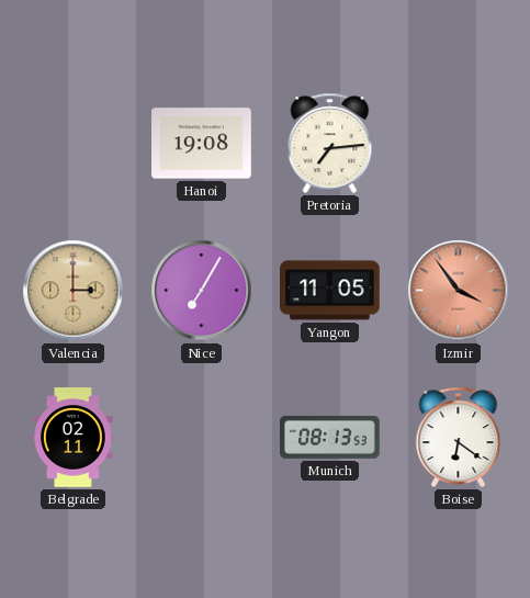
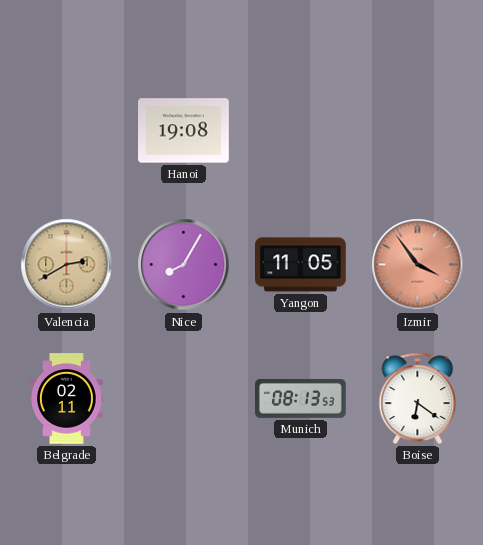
Pretoria: 7:14 -> none (330, 143)
Valencia: 3:00 -> 2:40 (67, 265)
Nice: 7:05 -> 8:05 (184, 265)
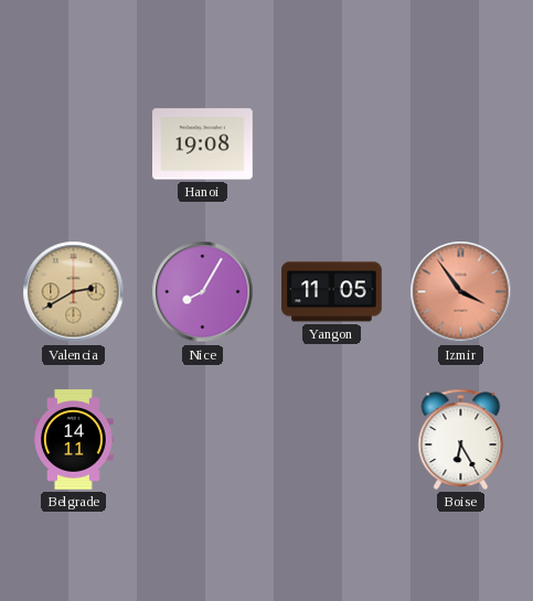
Belgrade: 02:11 -> 14:11 (74, 440)
Munich: 08:13 -> none (301, 398)
Boise: 6:21 -> 6:25 (461, 439)
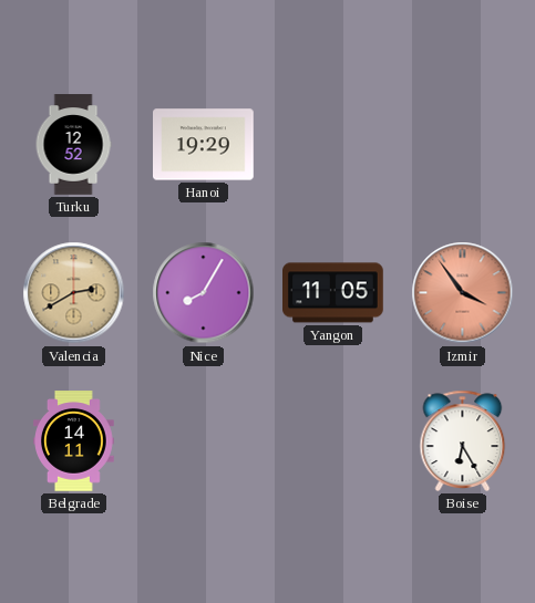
Turku: none -> 12:52 (73, 145)
Hanoi: 19:08 -> 19:29 (204, 145)
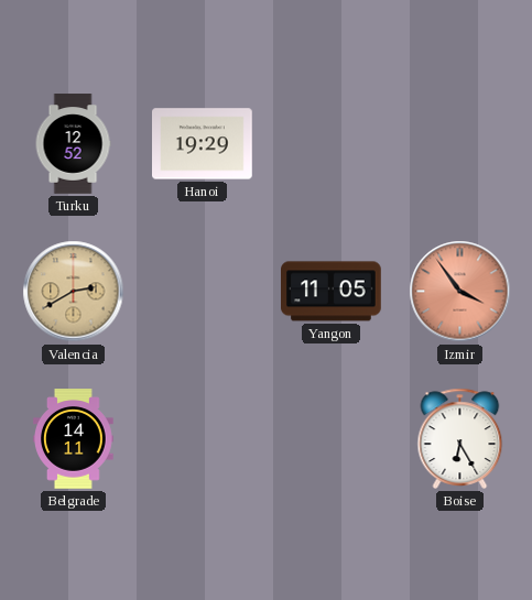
Nice: 8:05 -> none (204, 293)
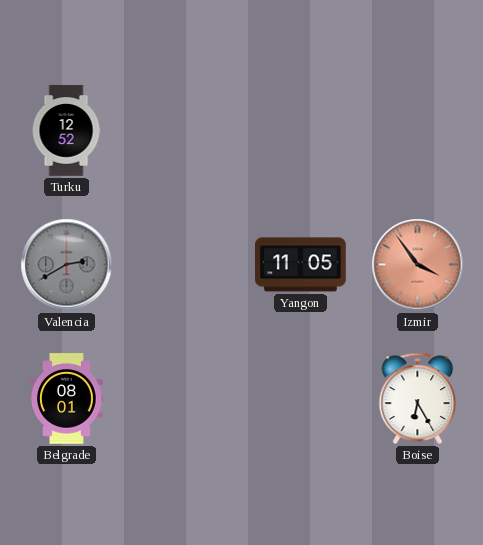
Hanoi: 19:29 -> none (203, 144)
Valencia dial: champagne -> grey (67, 265)
Belgrade: 14:11 -> 08:01 (67, 399)
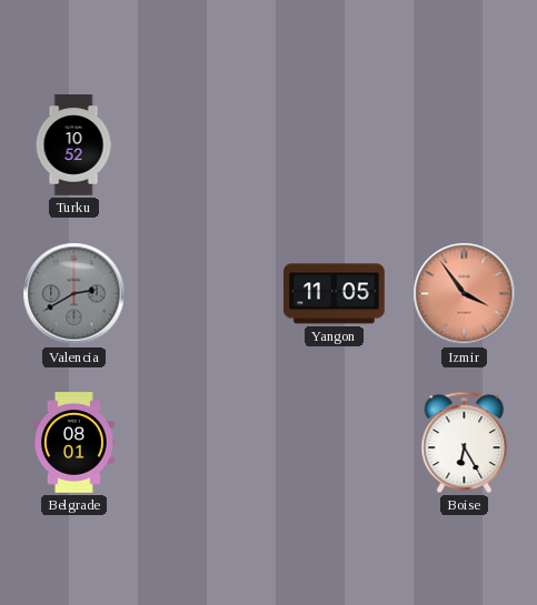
Turku: 12:52 -> 10:52 (73, 145)
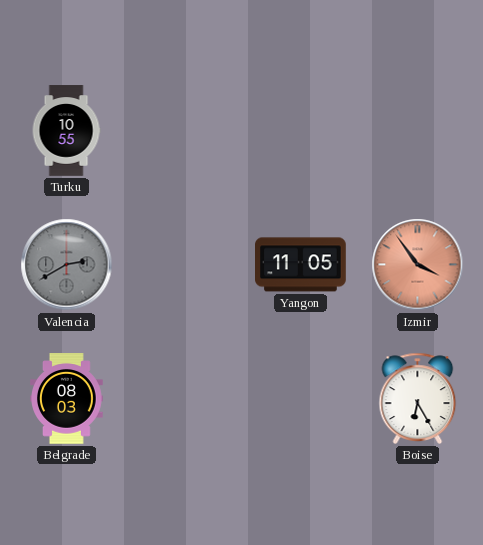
Turku: 10:52 -> 10:55 (66, 131)
Belgrade: 08:01 -> 08:03 (67, 399)
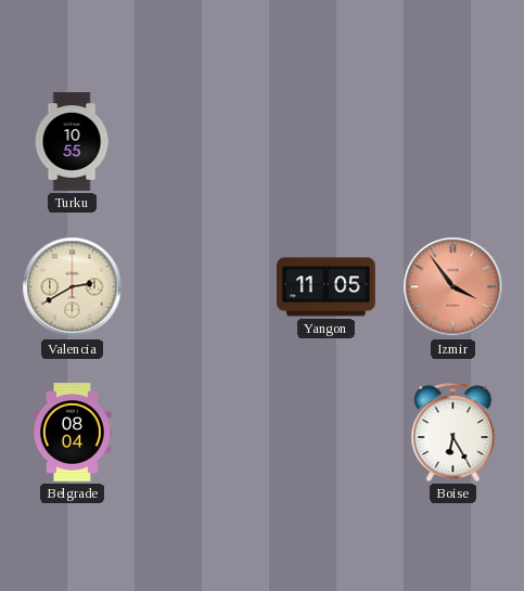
Valencia dial: grey -> cream (73, 287)
Belgrade: 08:03 -> 08:04 (73, 433)
